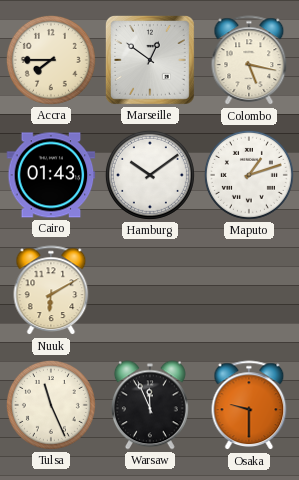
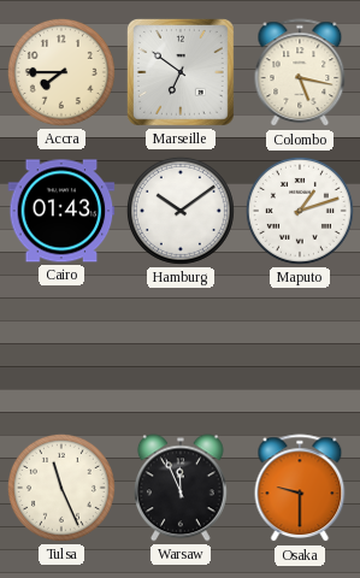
Marseille: 12:51 -> 6:51 (181, 72)
Nuuk: 6:10 -> none (51, 291)
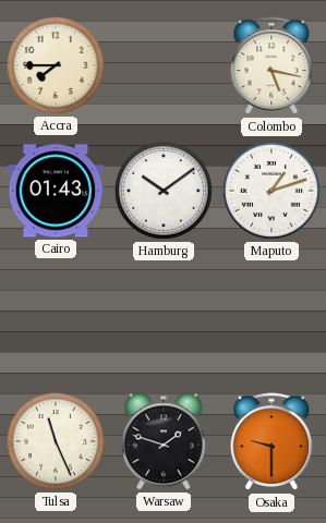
Marseille: 6:51 -> none (181, 72)
Warsaw: 11:56 -> 1:48 (164, 441)
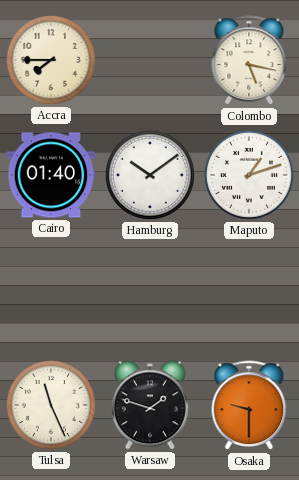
Cairo: 01:43 -> 01:40 (51, 175)
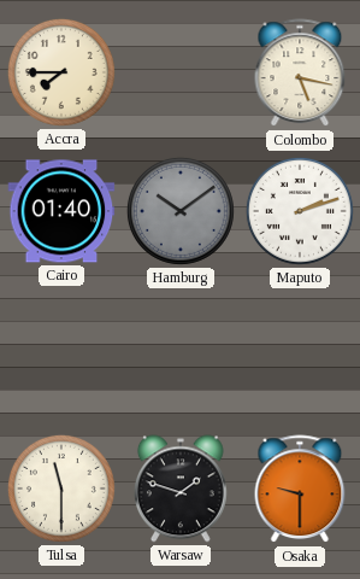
Hamburg dial: white -> grey (181, 211)
Maputo: 1:12 -> 2:12 (300, 211)
Tulsa: 11:26 -> 11:30 (61, 489)
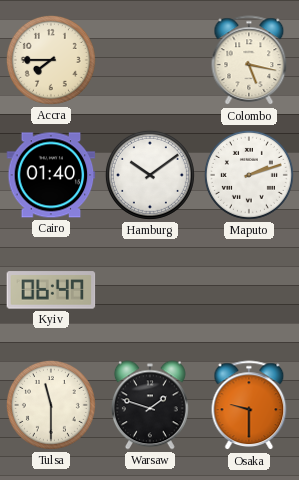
Hamburg dial: grey -> white (150, 175)
Kyiv: none -> 06:47 (51, 290)
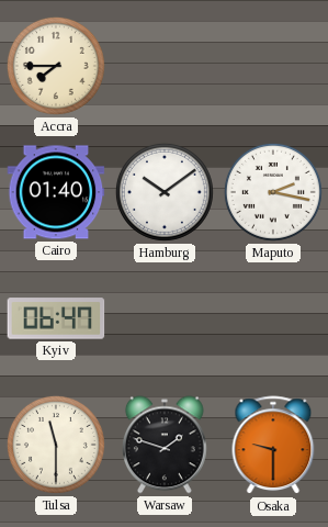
Colombo: 5:17 -> none (249, 61)
Maputo: 2:12 -> 2:17 (273, 192)
